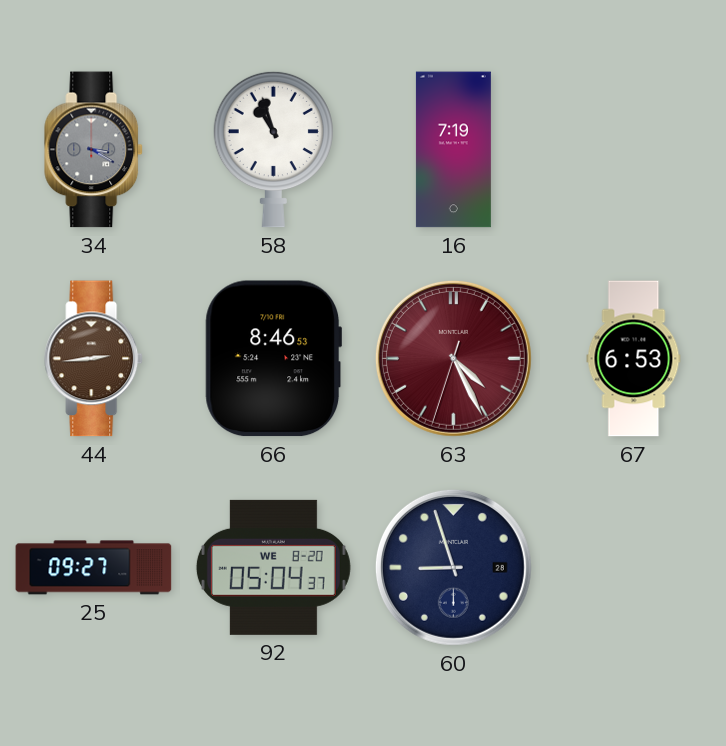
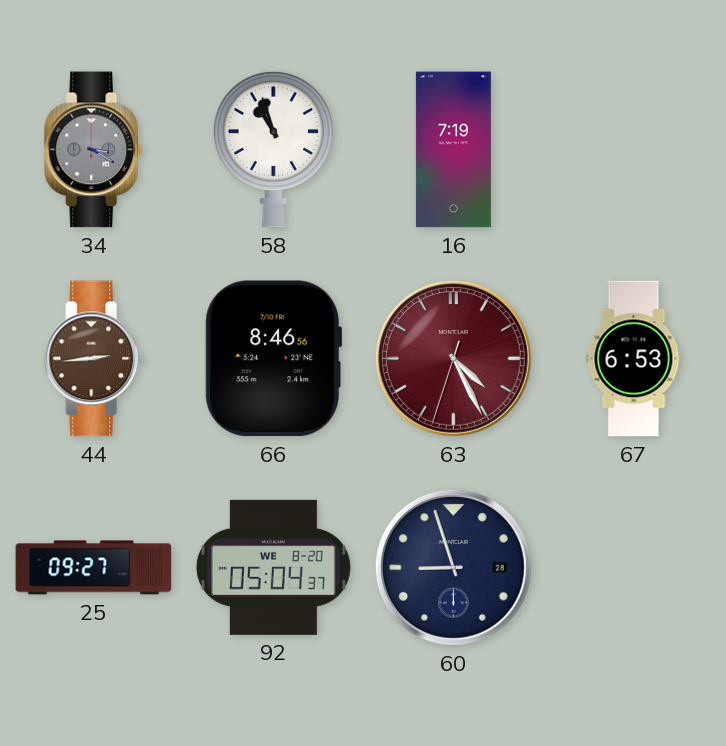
66: 8:46:53 -> 8:46:56 (273, 359)
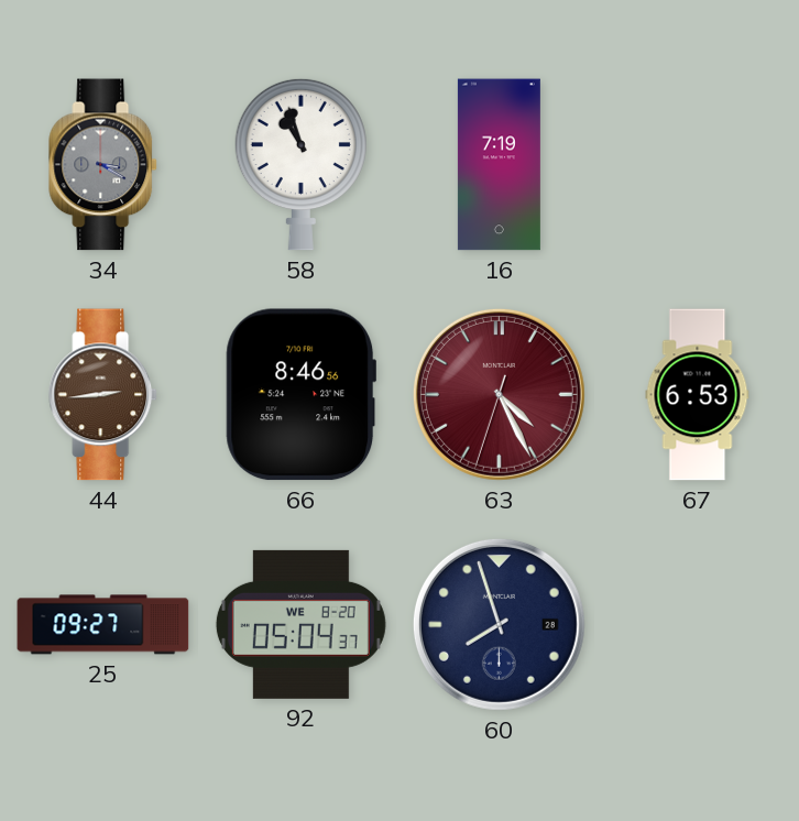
60: 8:57 -> 7:57 (499, 624)
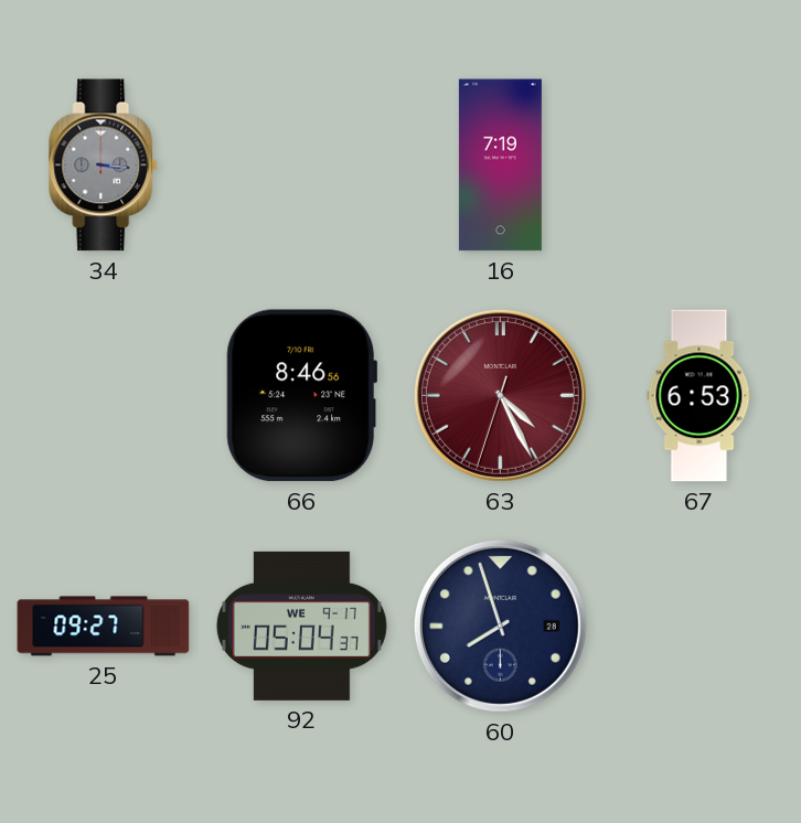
34: 3:20 -> 3:16 (104, 165)
58: 10:57 -> none (300, 164)
44: 2:44 -> none (103, 395)
92 date: WE 8-20 -> WE 9-17 (301, 626)
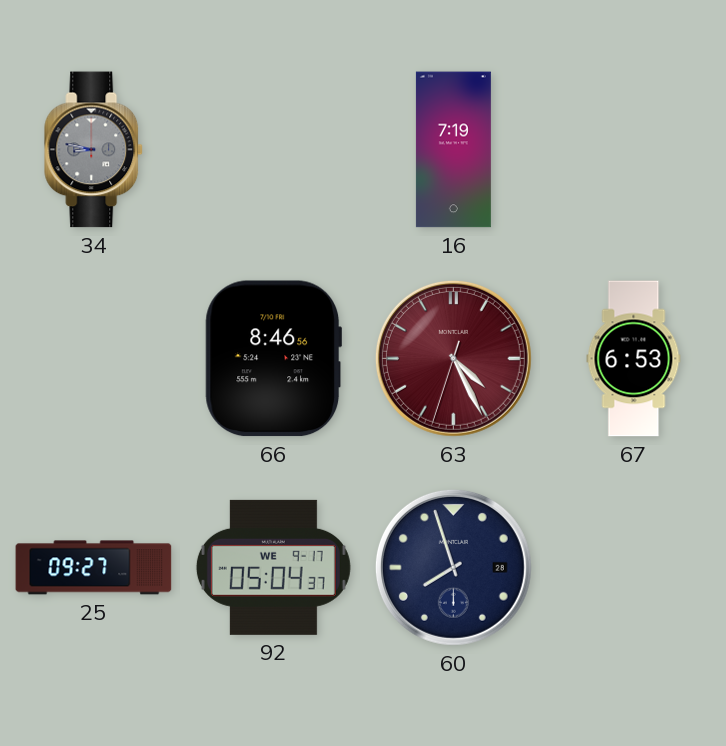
34: 3:16 -> 8:47 (94, 150)
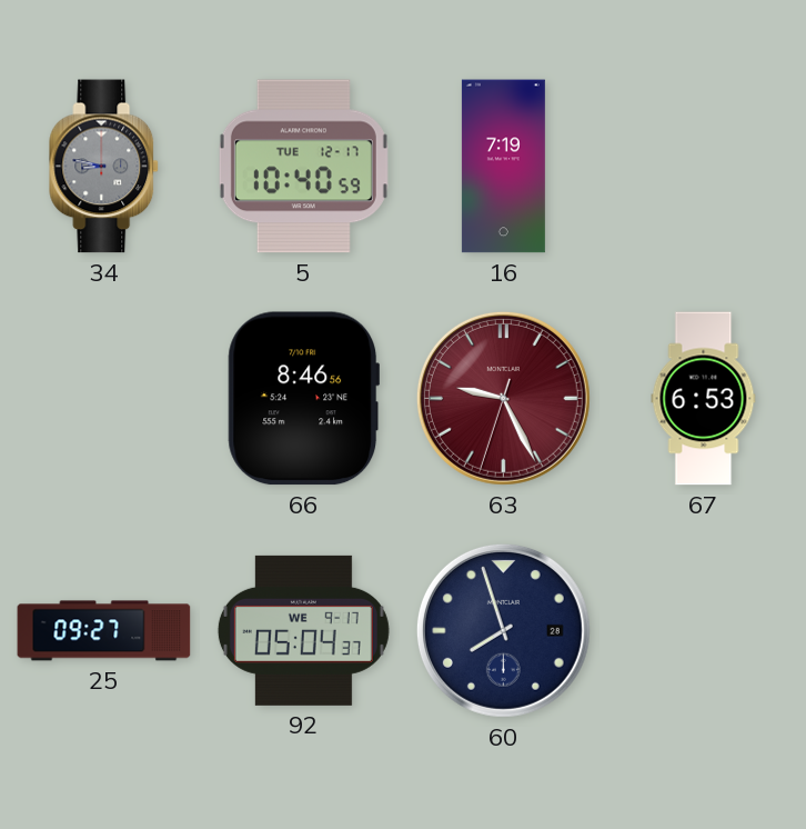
5: none -> 10:40 (303, 167)
63: 4:25 -> 9:25 (503, 398)
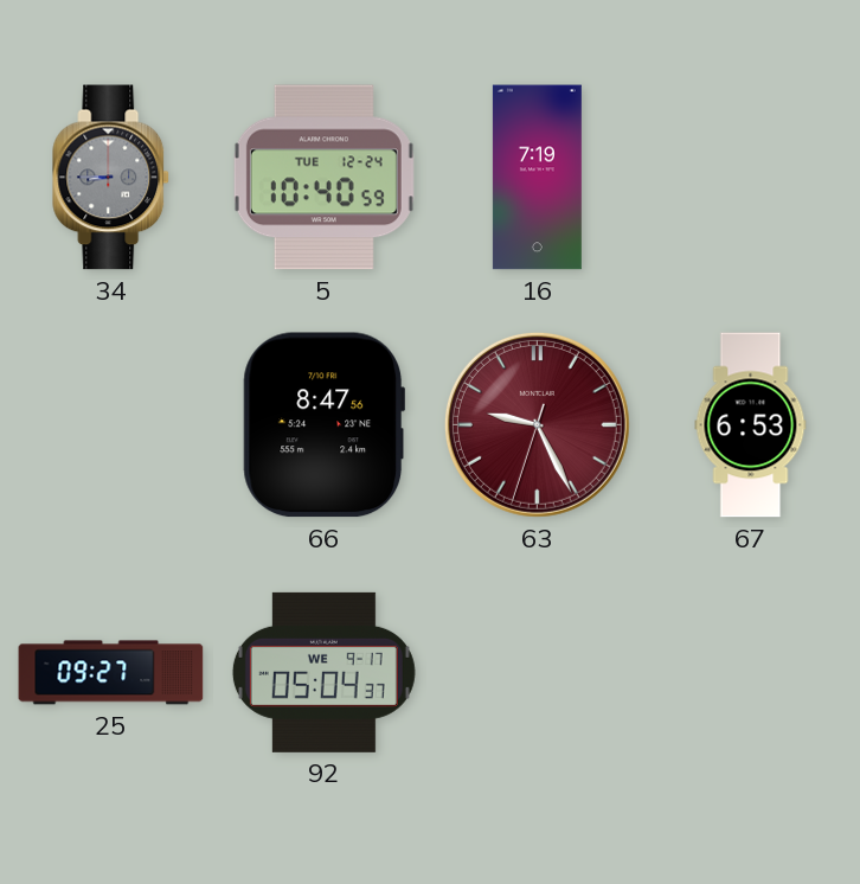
34: 8:47 -> 8:45 (111, 178)
5 date: TUE 12-17 -> TUE 12-24 (323, 178)
66: 8:46 -> 8:47 (323, 425)
60: 7:57 -> none (503, 630)
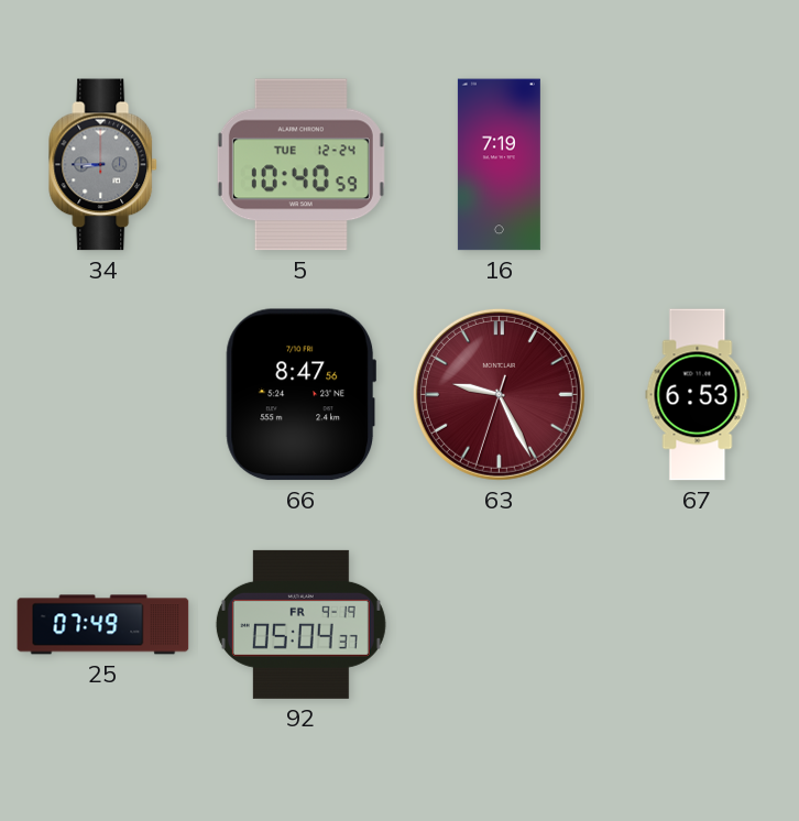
25: 09:27 -> 07:49 (103, 625)
92 date: WE 9-17 -> FR 9-19 (300, 624)
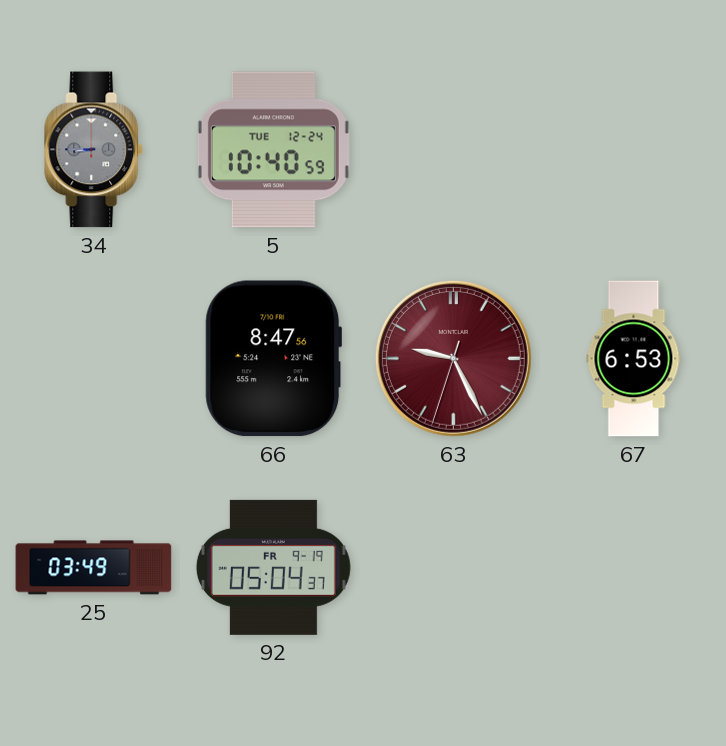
16: 7:19 -> none (499, 165)
25: 07:49 -> 03:49 (94, 568)
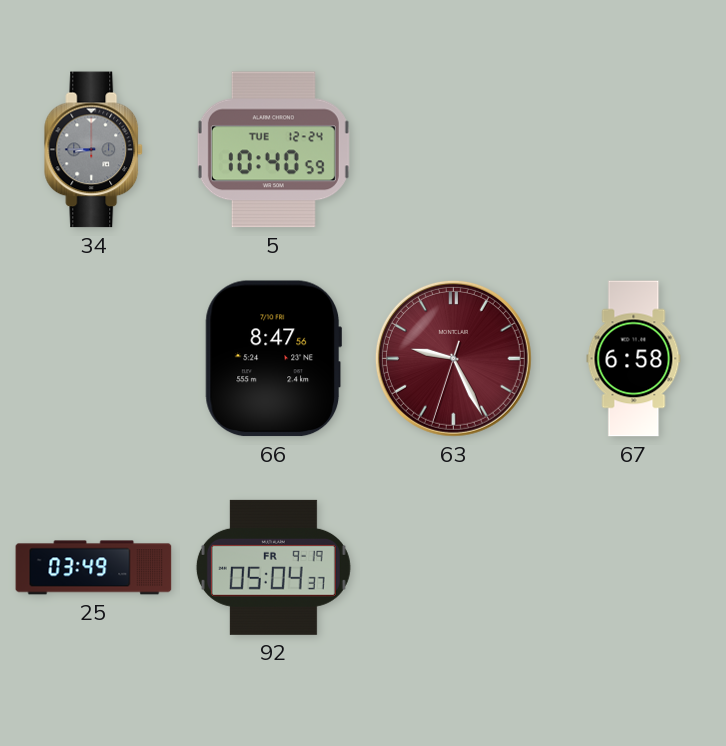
67: 6:53 -> 6:58 (634, 359)
